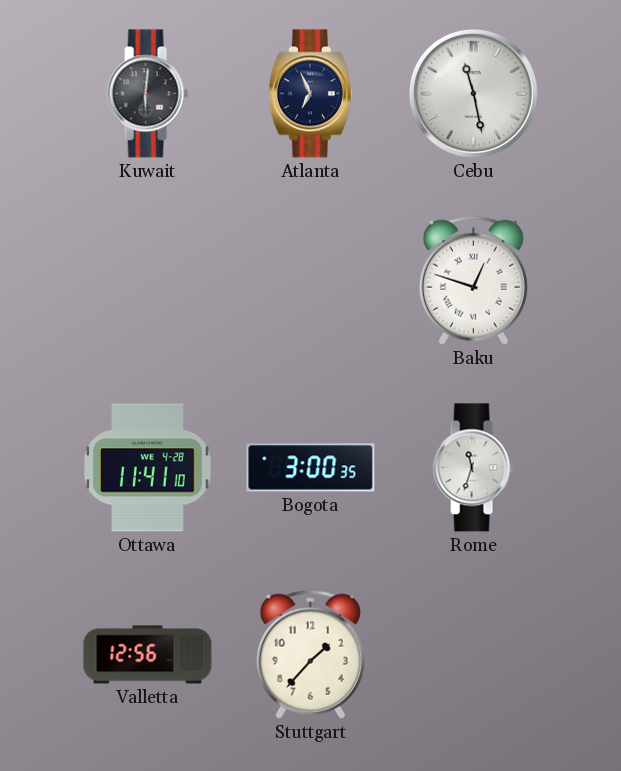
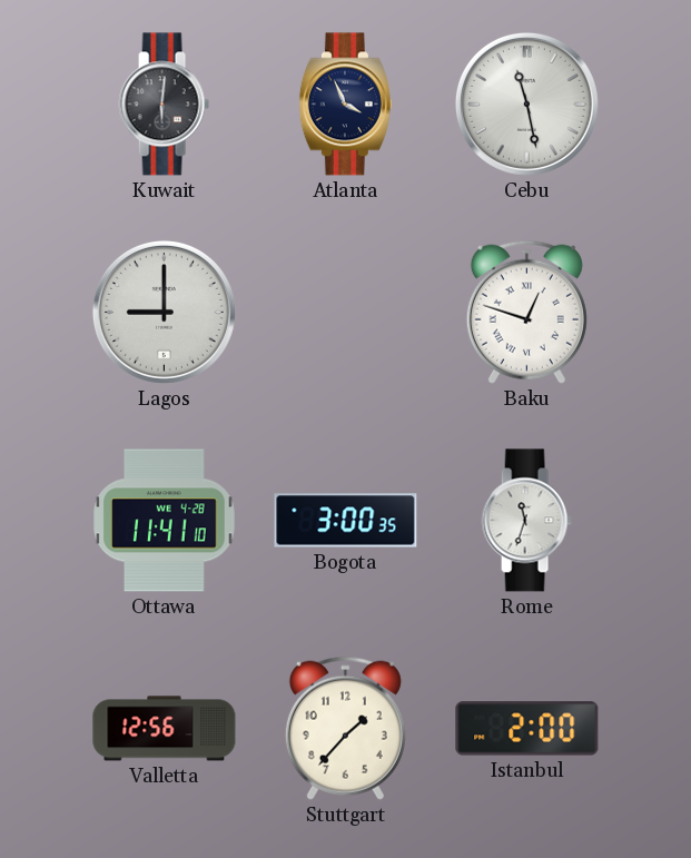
Atlanta: 6:56 -> 3:56 (345, 105)
Lagos: none -> 9:00 (164, 312)
Istanbul: none -> 2:00 (527, 729)
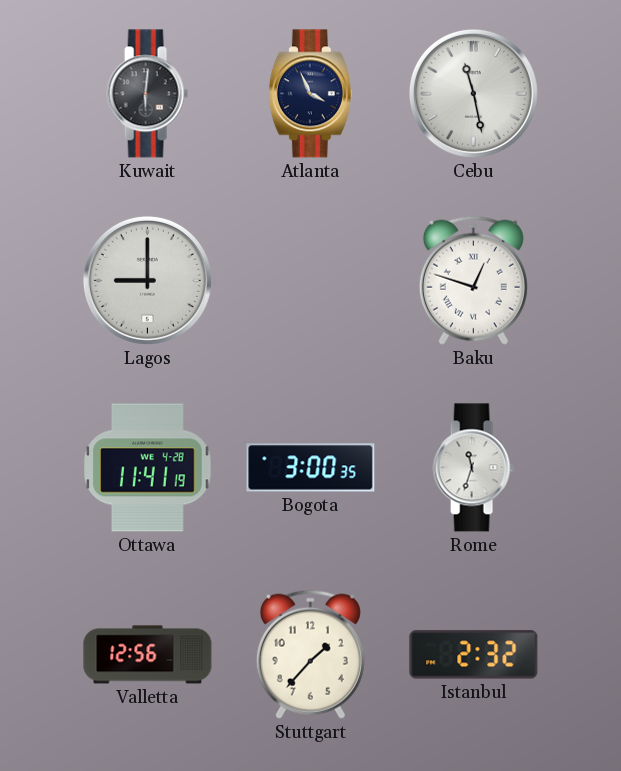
Ottawa: 11:41:10 -> 11:41:19 (148, 468)
Istanbul: 2:00 -> 2:32 (474, 655)
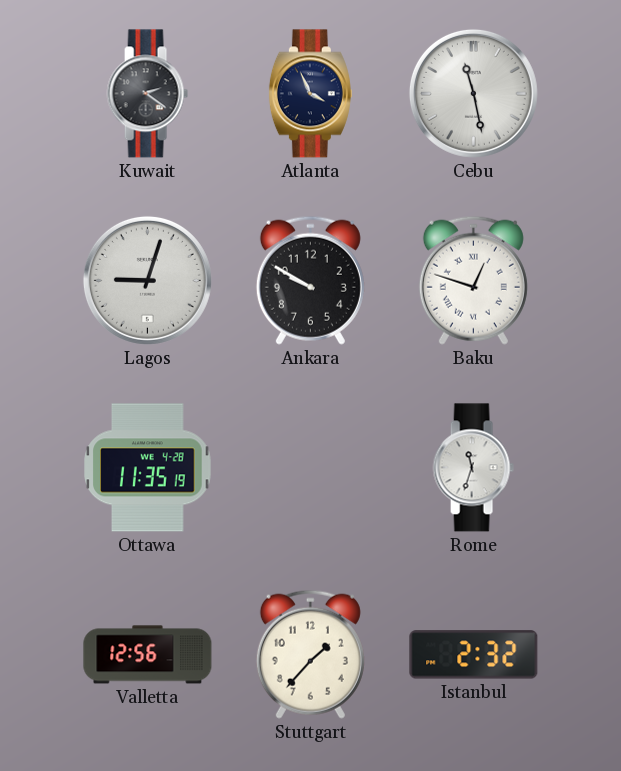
Kuwait: 6:01 -> 2:21 (147, 94)
Lagos: 9:00 -> 9:03 (147, 280)
Ankara: none -> 9:50 (310, 280)
Ottawa: 11:41 -> 11:35 (148, 468)
Bogota: 3:00 -> none (311, 468)
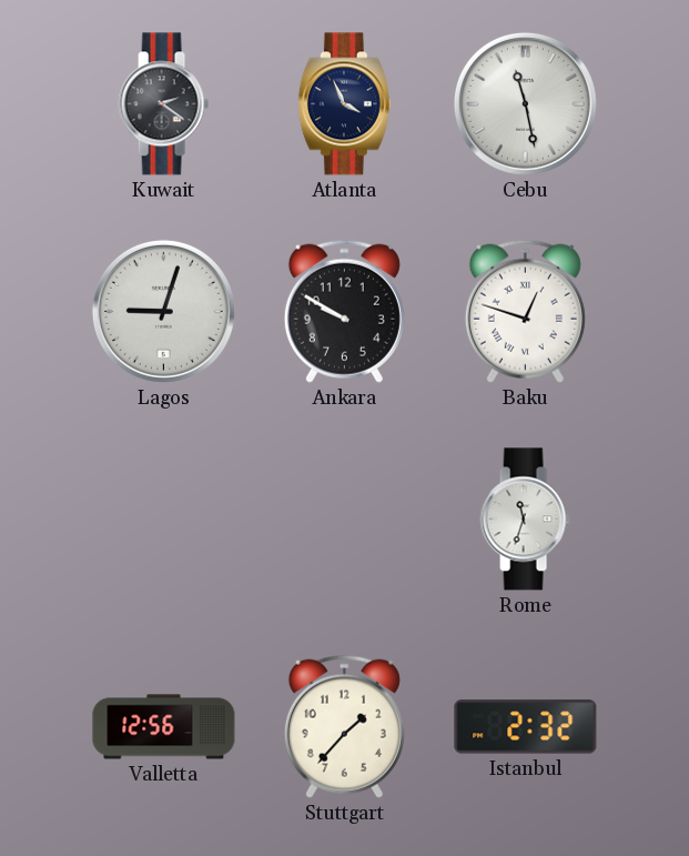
Ottawa: 11:35 -> none (148, 468)
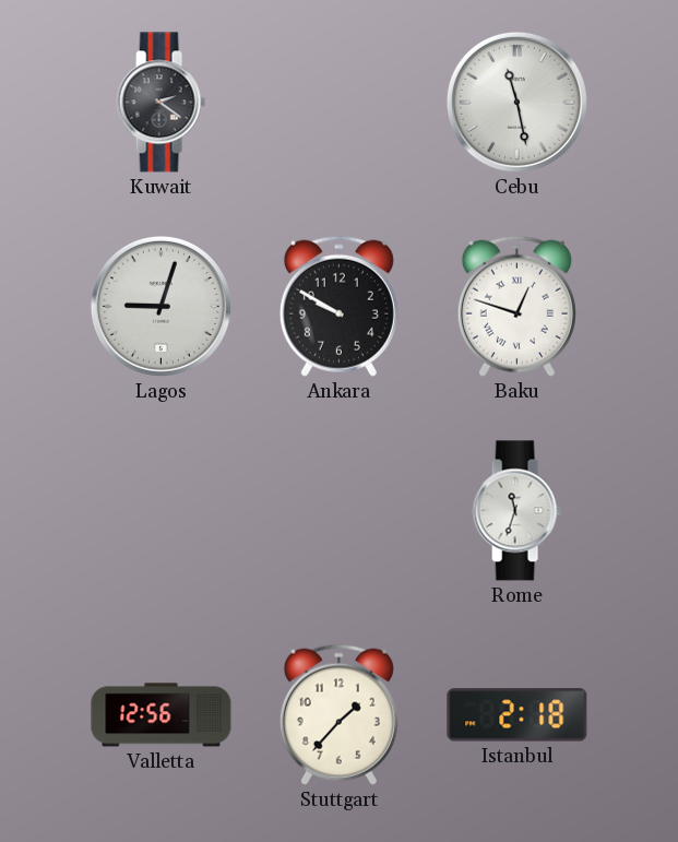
Atlanta: 3:56 -> none (344, 104)
Istanbul: 2:32 -> 2:18 (518, 715)
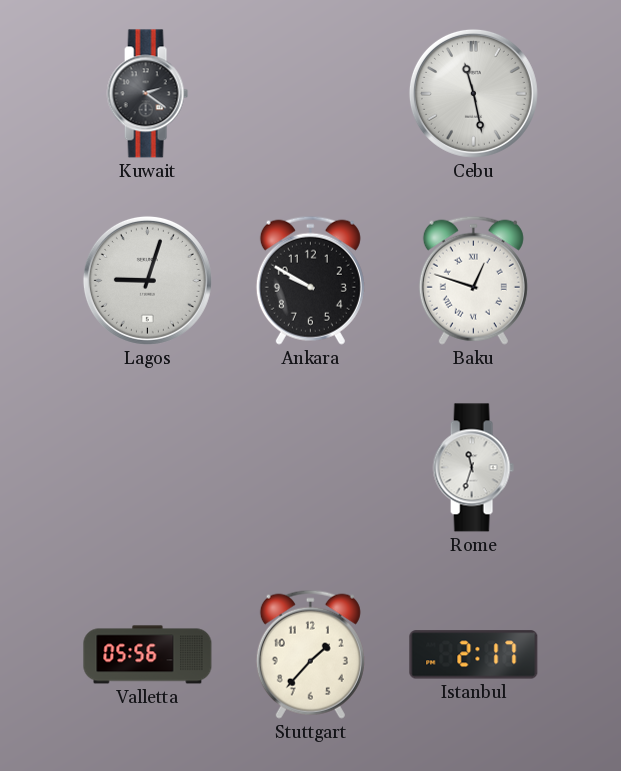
Valletta: 12:56 -> 05:56 (148, 655)
Istanbul: 2:18 -> 2:17 (474, 655)
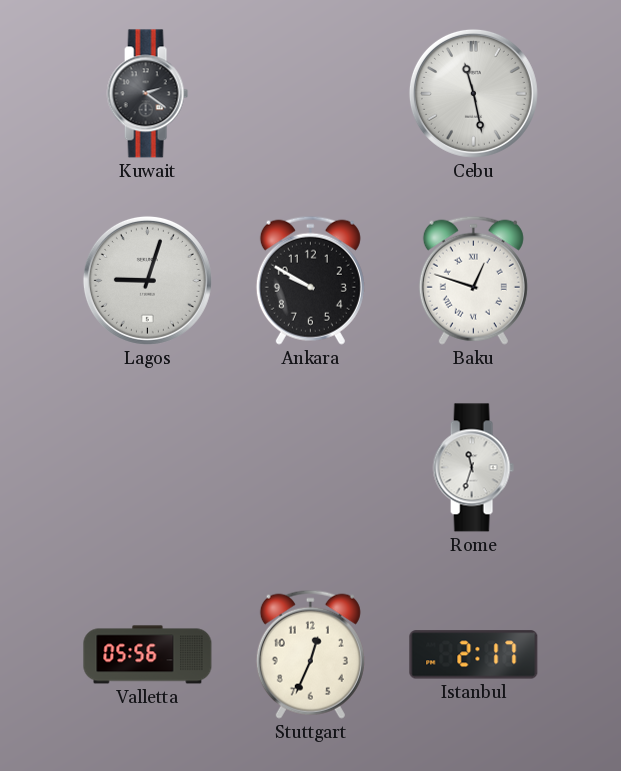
Stuttgart: 1:37 -> 12:34 (310, 654)
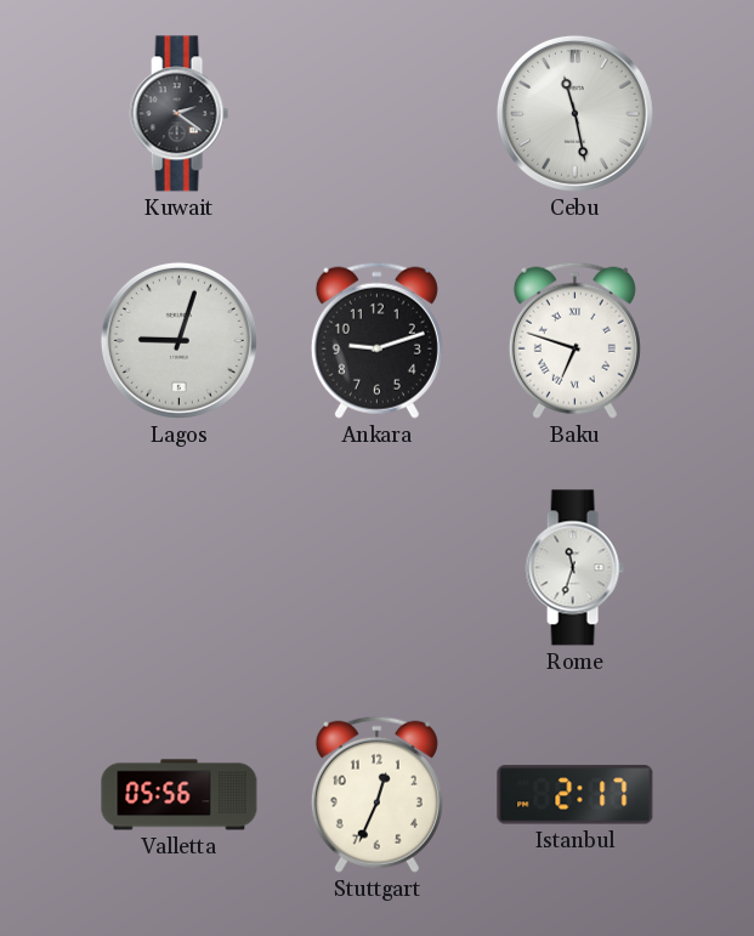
Ankara: 9:50 -> 9:12 (376, 340)
Baku: 12:48 -> 6:48 (574, 340)
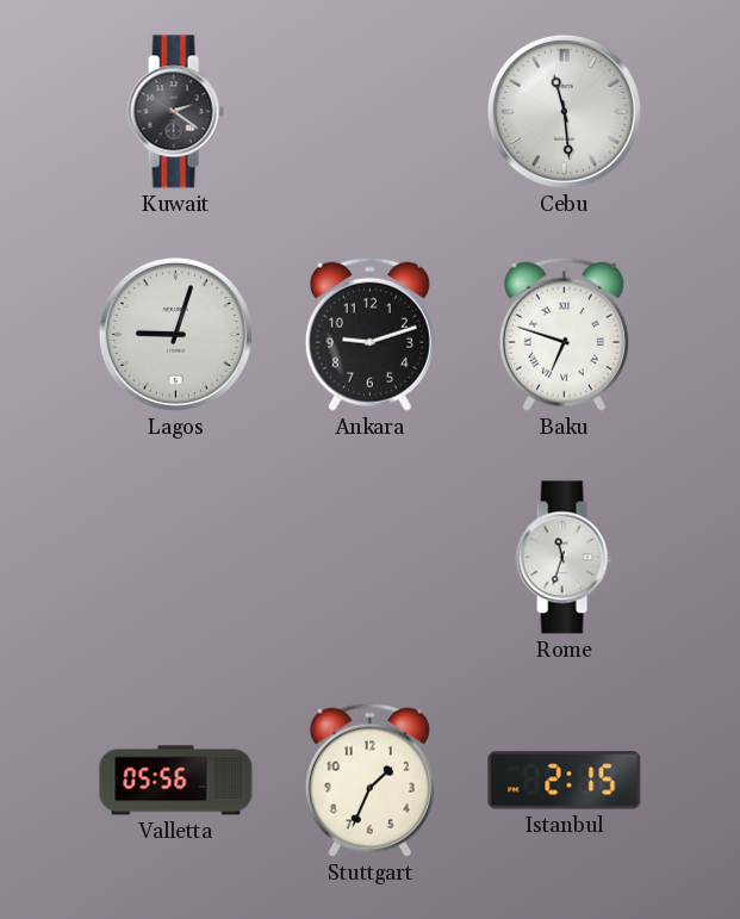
Cebu: 11:28 -> 11:29 (564, 111)
Stuttgart: 12:34 -> 1:34 (369, 780)
Istanbul: 2:17 -> 2:15 (565, 781)
